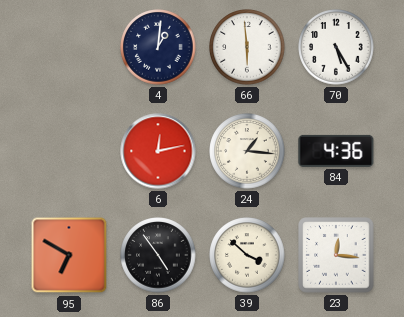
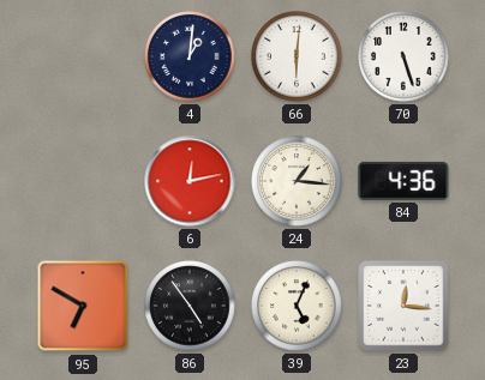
66: 5:59 -> 6:01 (297, 56)
70: 5:25 -> 5:27 (403, 56)
39: 3:52 -> 5:04 (297, 306)
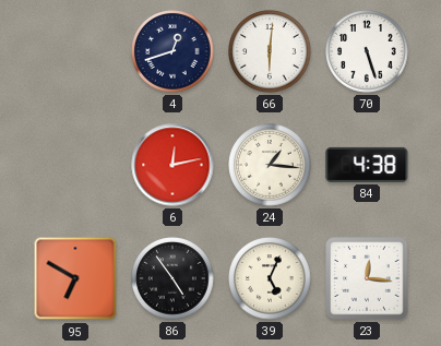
4: 1:01 -> 12:42 (172, 51)
84: 4:36 -> 4:38 (367, 165)
